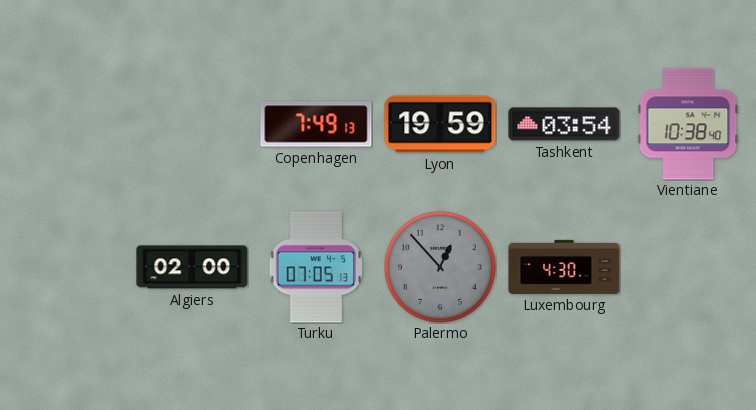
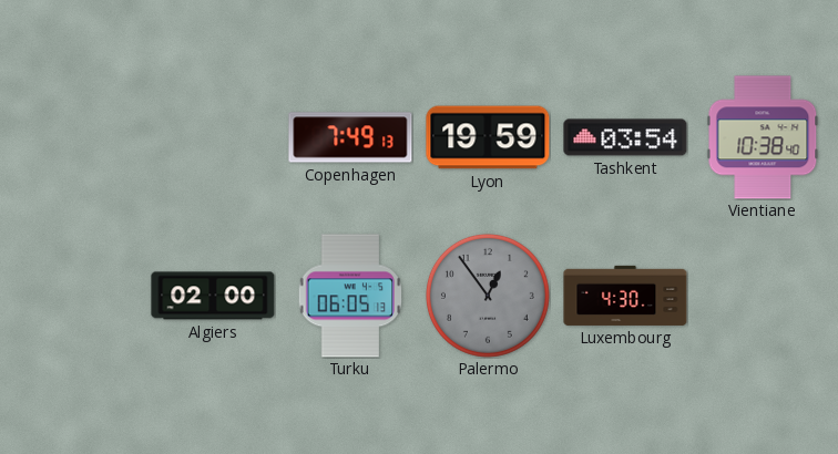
Turku: 07:05 -> 06:05 (350, 296)
Palermo: 12:53 -> 12:54 (488, 296)
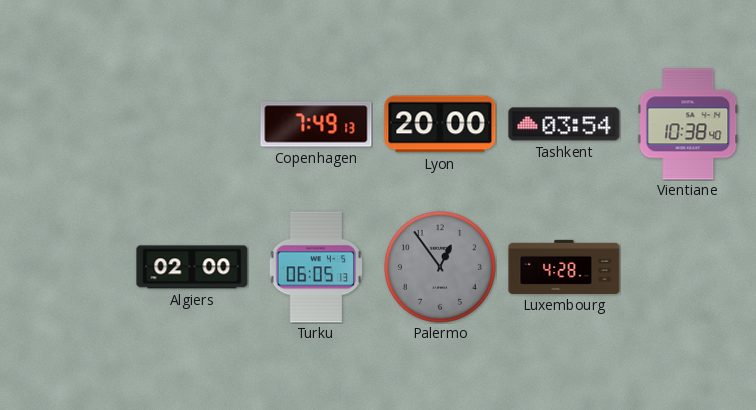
Lyon: 19:59 -> 20:00 (440, 124)
Luxembourg: 4:30 -> 4:28 (564, 267)
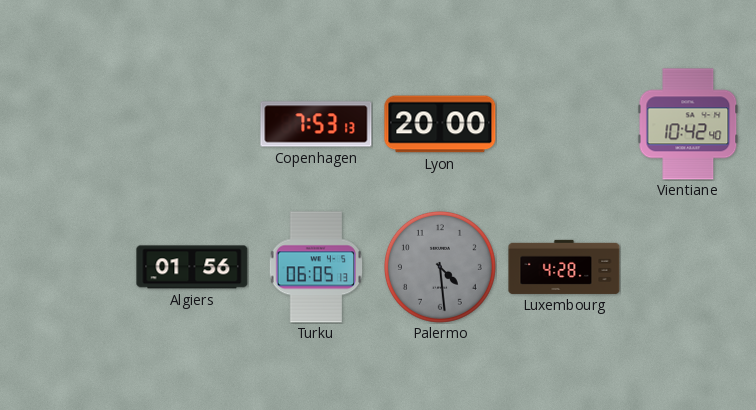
Copenhagen: 7:49 -> 7:53 (316, 124)
Tashkent: 03:54 -> none (564, 124)
Vientiane: 10:38 -> 10:42 (688, 124)
Algiers: 02:00 -> 01:56 (192, 267)
Palermo: 12:54 -> 4:29 (440, 267)
